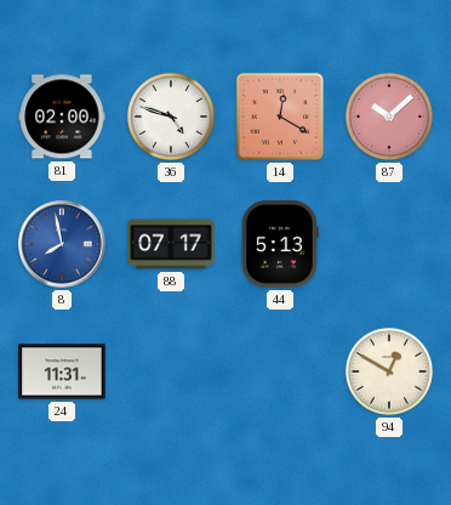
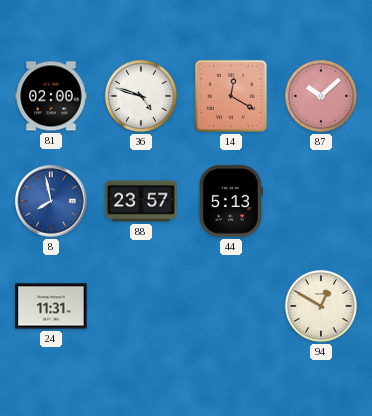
88: 07:17 -> 23:57 (141, 201)
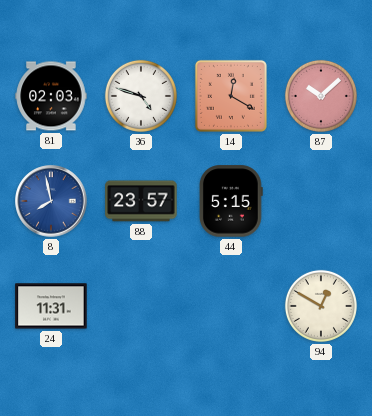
81: 02:00 -> 02:03 (51, 96)
44: 5:13 -> 5:15 (231, 201)
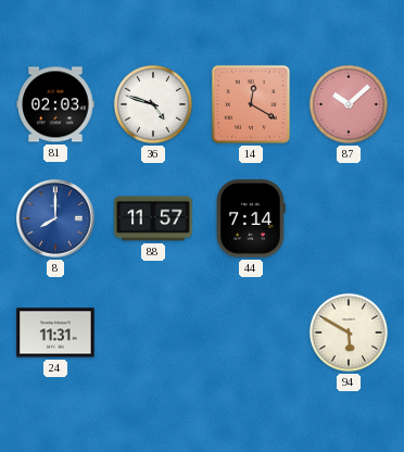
8: 7:58 -> 8:00 (55, 218)
88: 23:57 -> 11:57 (153, 218)
44: 5:15 -> 7:14 (251, 218)
94: 12:50 -> 5:50 (349, 332)
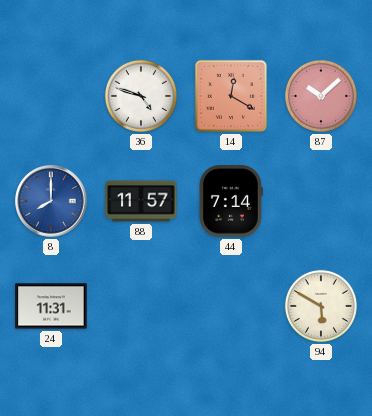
81: 02:03 -> none (55, 104)
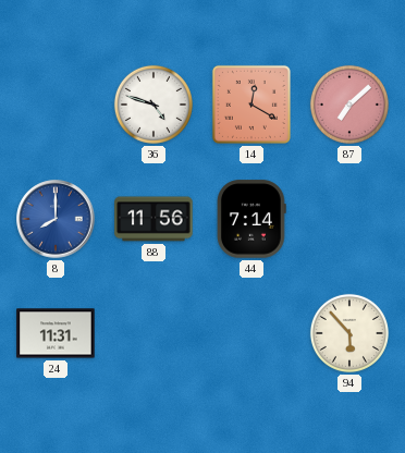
87: 10:08 -> 7:08 (349, 105)
88: 11:57 -> 11:56 (154, 219)
94: 5:50 -> 5:53 (349, 333)
